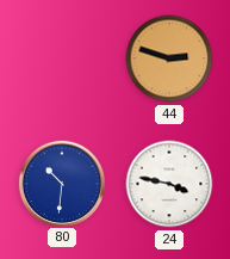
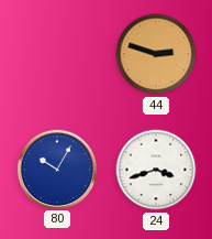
80: 10:31 -> 10:05 (56, 169)
24: 3:47 -> 3:42 (156, 170)
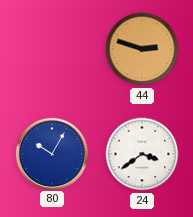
24: 3:42 -> 3:39 (142, 154)
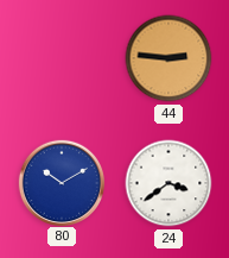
44: 2:48 -> 2:46 (168, 58)
80: 10:05 -> 10:10 (61, 182)
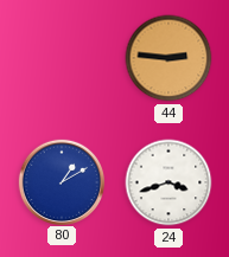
80: 10:10 -> 1:10 (61, 181)
24: 3:39 -> 3:42 (168, 182)
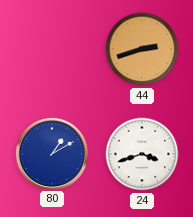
44: 2:46 -> 2:42 (142, 49)
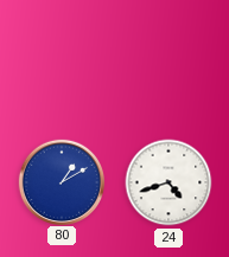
44: 2:42 -> none (142, 49)
24: 3:42 -> 4:42 (168, 182)
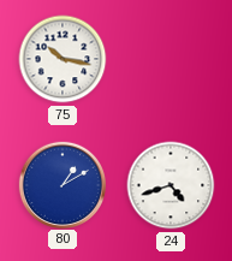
75: none -> 10:17 (63, 59)
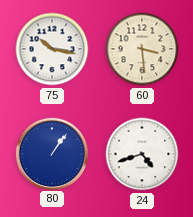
60: none -> 3:29 (142, 49)
80: 1:10 -> 1:06 (51, 153)
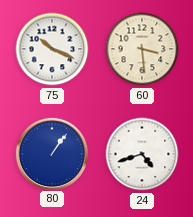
75: 10:17 -> 10:19 (52, 49)
